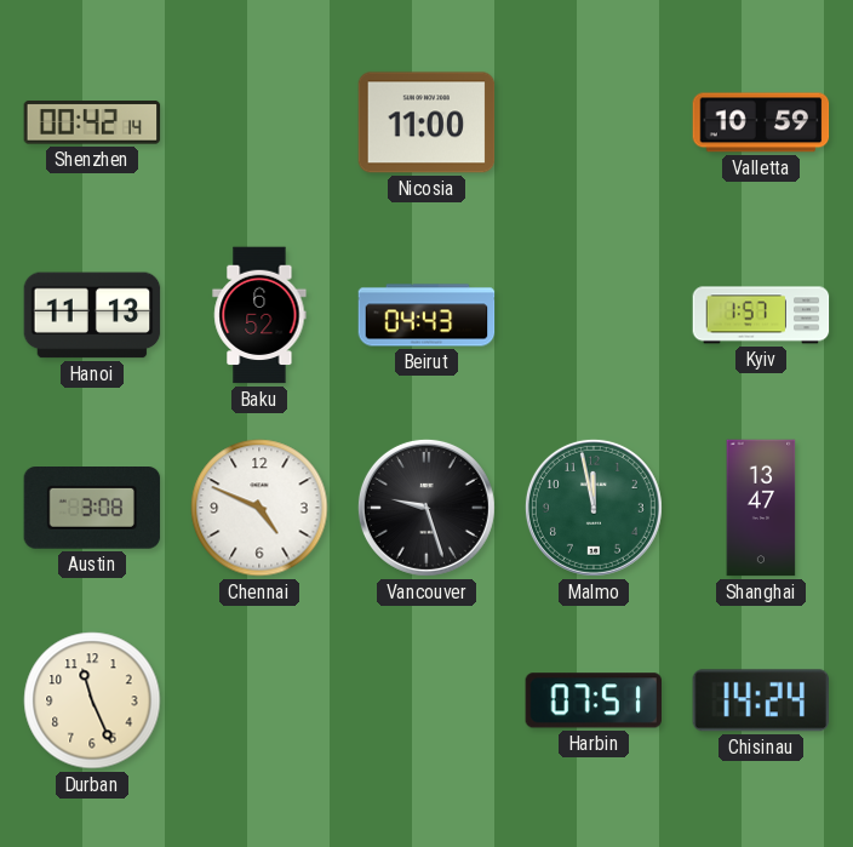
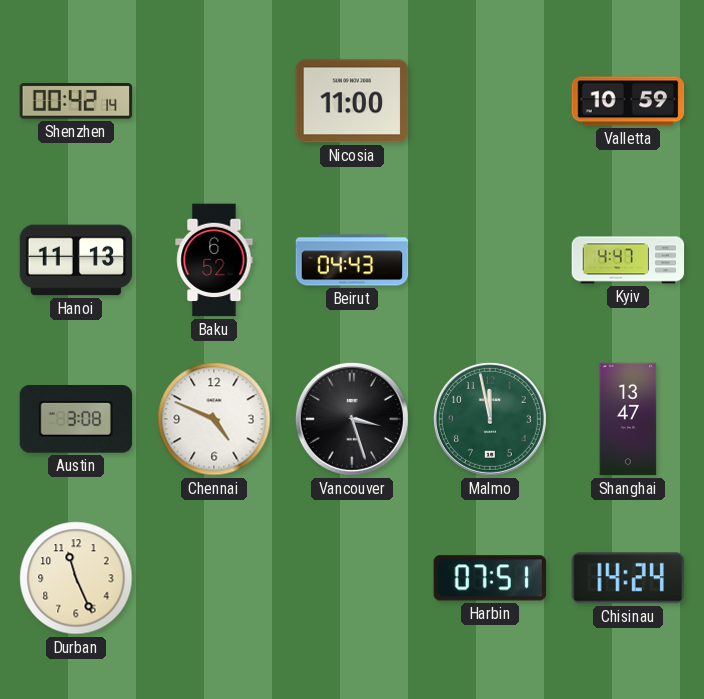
Kyiv: 1:57 -> 4:47 (628, 260)
Vancouver: 9:27 -> 3:27 (352, 419)
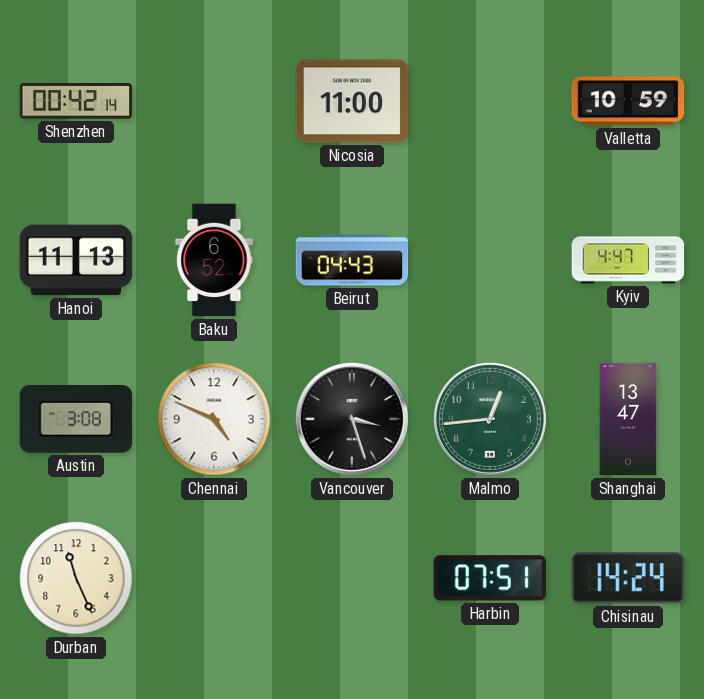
Malmo: 11:58 -> 12:44 (490, 419)
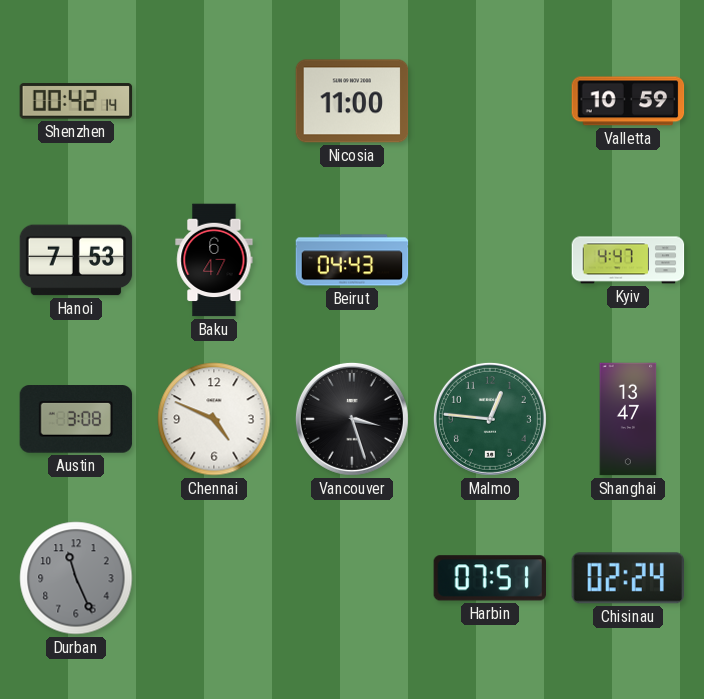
Hanoi: 11:13 -> 7:53 (76, 260)
Baku: 6:52 -> 6:47 (214, 260)
Malmo: 12:44 -> 12:46 (490, 419)
Durban dial: cream -> grey (76, 578)
Chisinau: 14:24 -> 02:24 (627, 578)
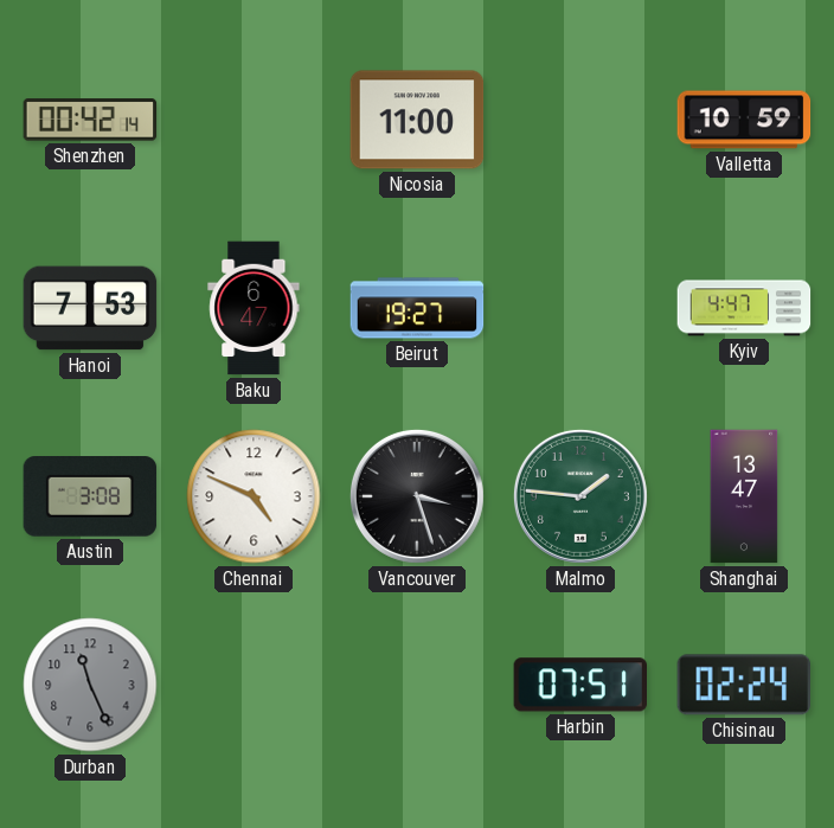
Beirut: 04:43 -> 19:27 (417, 308)
Malmo: 12:46 -> 1:46 (580, 496)
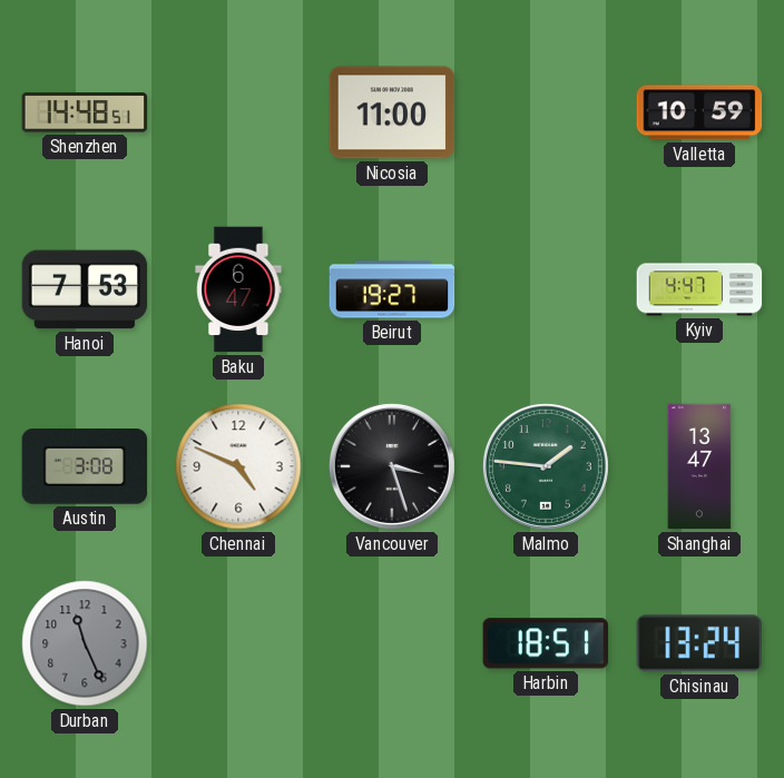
Shenzhen: 00:42 -> 14:48 (85, 112)
Harbin: 07:51 -> 18:51 (545, 643)
Chisinau: 02:24 -> 13:24 (698, 643)
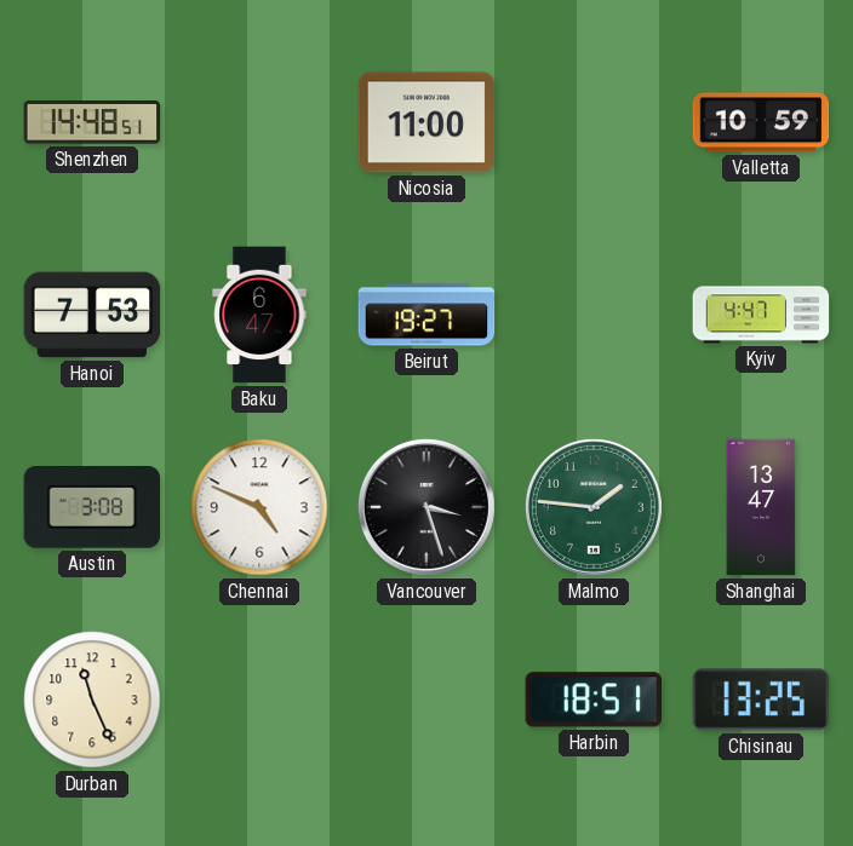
Durban dial: grey -> cream (92, 700)
Chisinau: 13:24 -> 13:25 (760, 700)
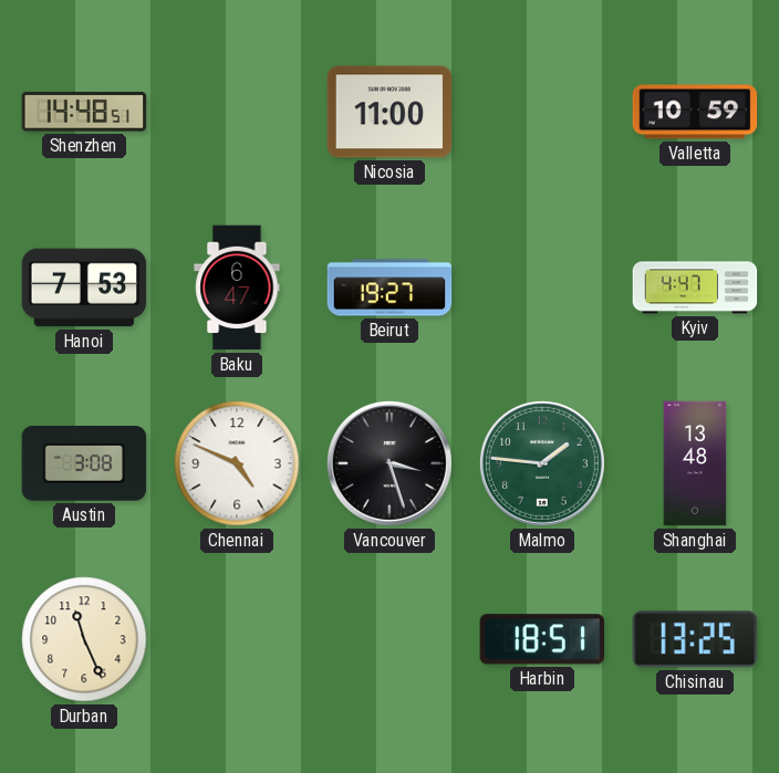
Shanghai: 13:47 -> 13:48 (695, 463)
